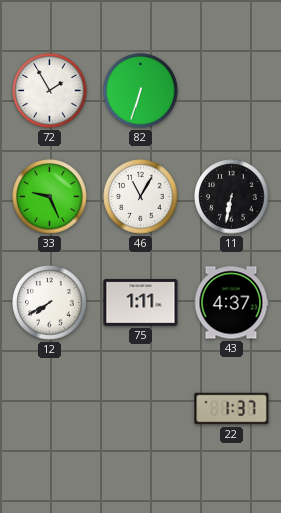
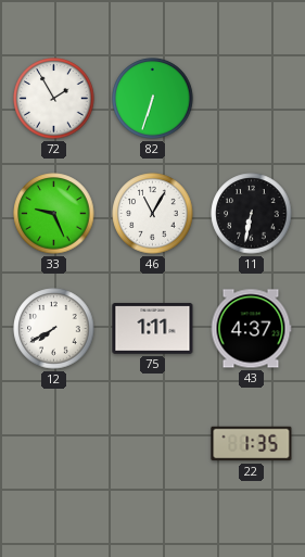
22: 1:37 -> 1:35 (252, 444)
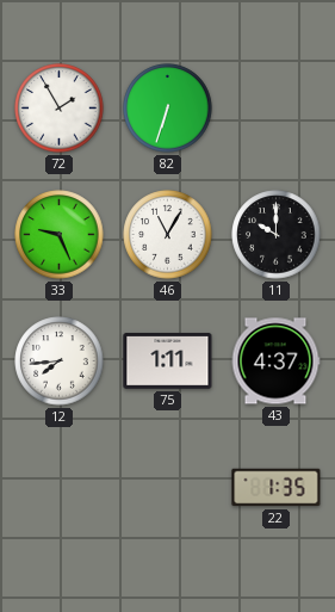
11: 6:32 -> 10:00 (277, 235)
12: 7:40 -> 7:44 (60, 361)
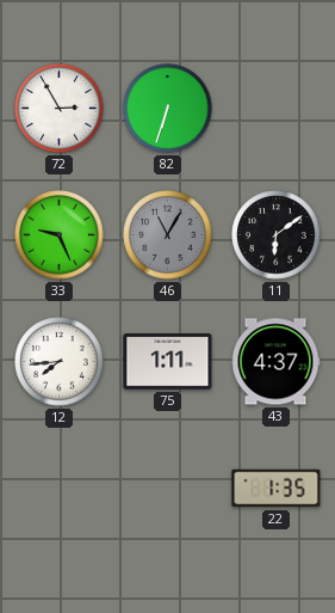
72: 1:55 -> 2:55 (60, 109)
46 dial: white -> grey (168, 235)
11: 10:00 -> 6:09 (277, 235)
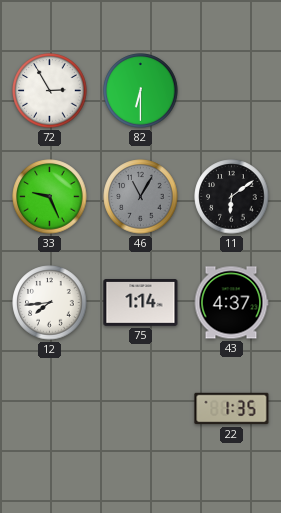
82: 6:33 -> 6:30 (141, 91)
75: 1:11 -> 1:14 (141, 303)
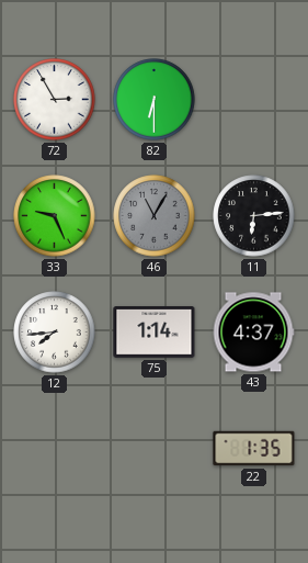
11: 6:09 -> 6:14 (254, 216)
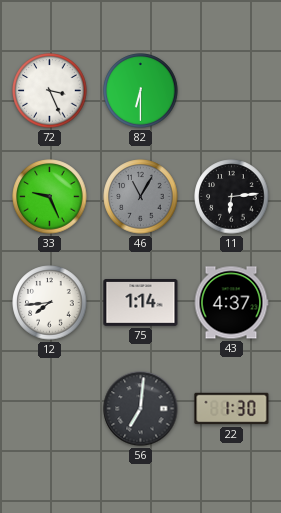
72: 2:55 -> 3:26 (50, 91)
56: none -> 7:01 (141, 409)
22: 1:35 -> 1:30 (232, 409)
